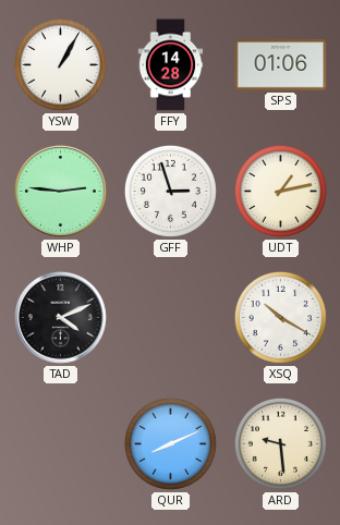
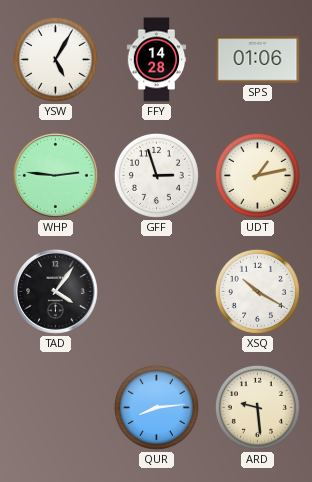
YSW: 1:05 -> 5:05 (55, 59)
TAD: 4:11 -> 4:06 (55, 291)
QUR: 8:11 -> 8:14 (156, 407)
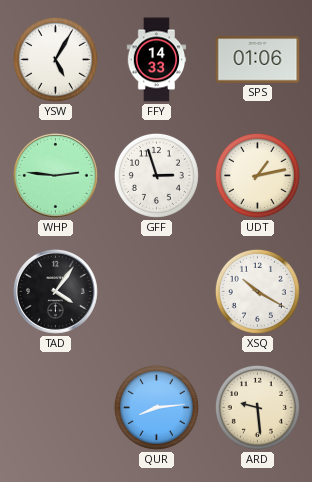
FFY: 14:28 -> 14:33 (157, 60)
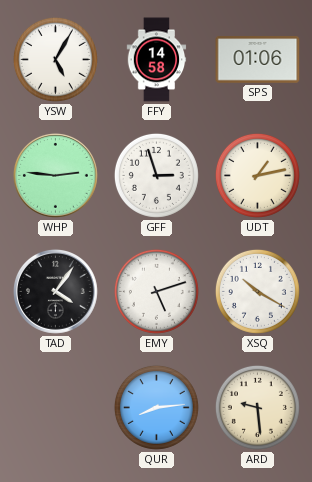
FFY: 14:33 -> 14:58 (157, 60)
EMY: none -> 5:12 (156, 291)
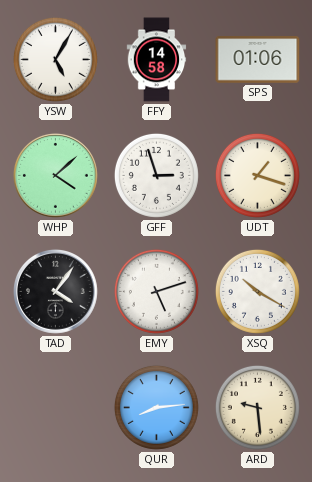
WHP: 2:46 -> 4:08 (55, 175)
UDT: 1:13 -> 1:18 (257, 175)
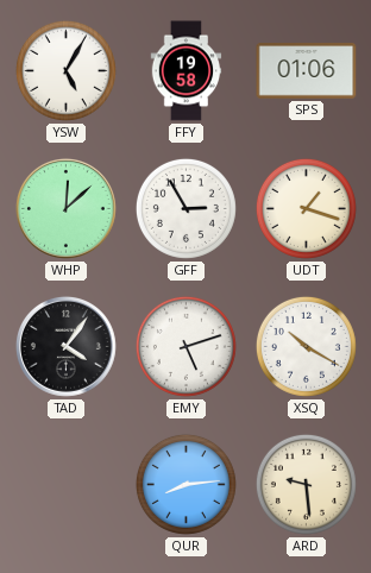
FFY: 14:58 -> 19:58 (187, 71)
WHP: 4:08 -> 12:08 (65, 208)
GFF: 2:57 -> 2:55 (185, 208)
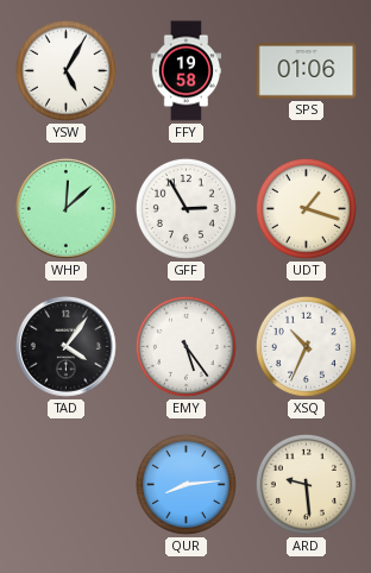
EMY: 5:12 -> 5:24 (185, 346)
XSQ: 10:20 -> 10:34 (306, 346)
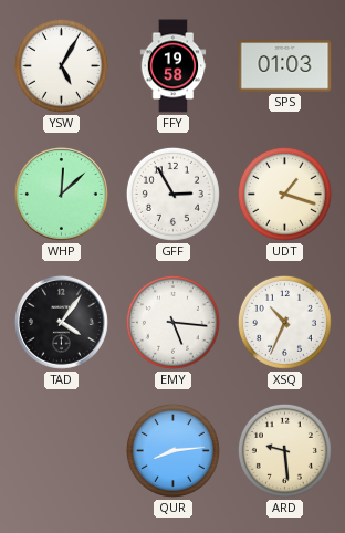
SPS: 01:06 -> 01:03 (285, 66)
EMY: 5:24 -> 5:16 (172, 322)
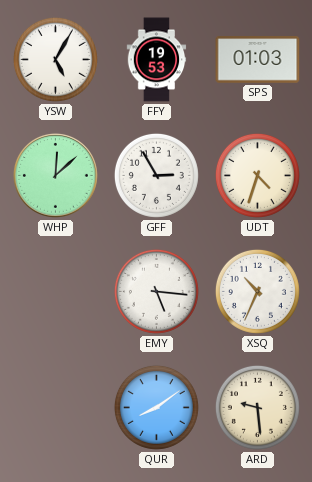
FFY: 19:58 -> 19:53 (157, 60)
UDT: 1:18 -> 4:33 (257, 175)
TAD: 4:06 -> none (61, 322)
QUR: 8:14 -> 8:09 (156, 407)
